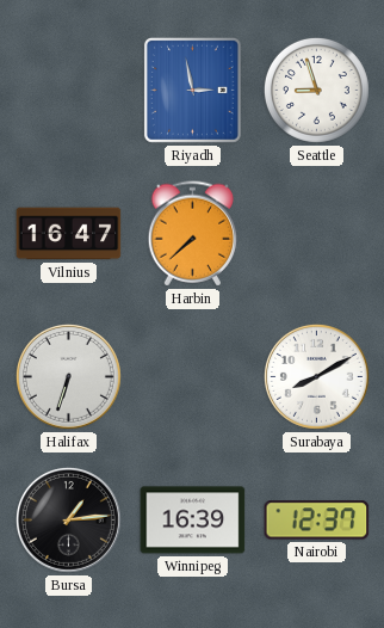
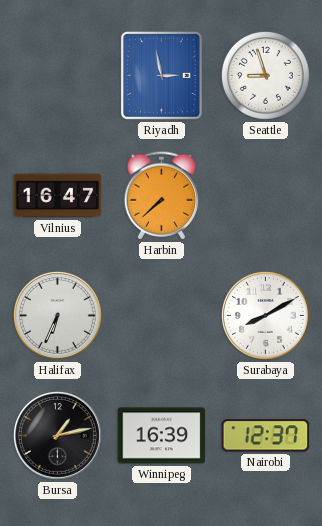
Halifax: 6:33 -> 6:34 (57, 315)
Bursa: 1:14 -> 1:13 (57, 435)
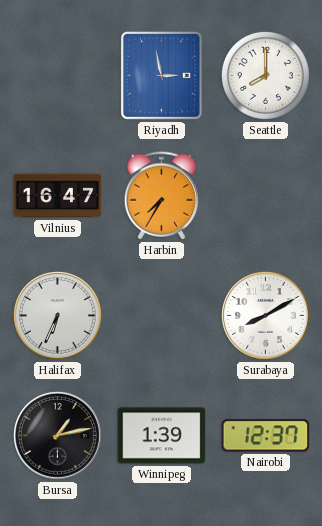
Seattle: 8:57 -> 8:00 (265, 75)
Harbin: 7:38 -> 7:35 (162, 196)
Winnipeg: 16:39 -> 1:39 (162, 436)
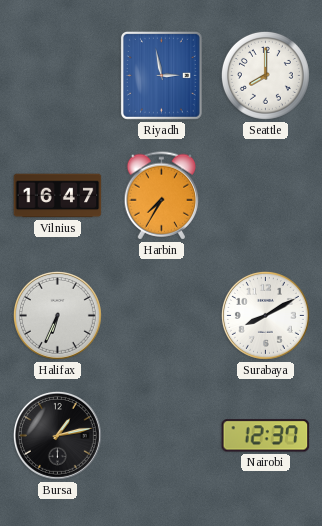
Winnipeg: 1:39 -> none (162, 436)
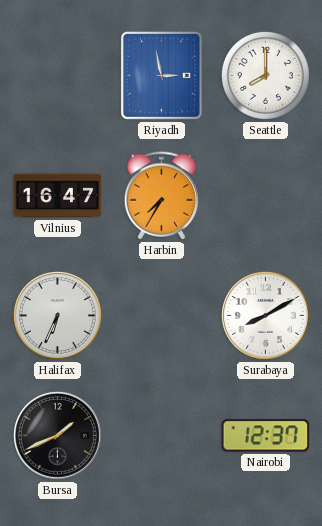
Bursa: 1:13 -> 1:41 (57, 435)
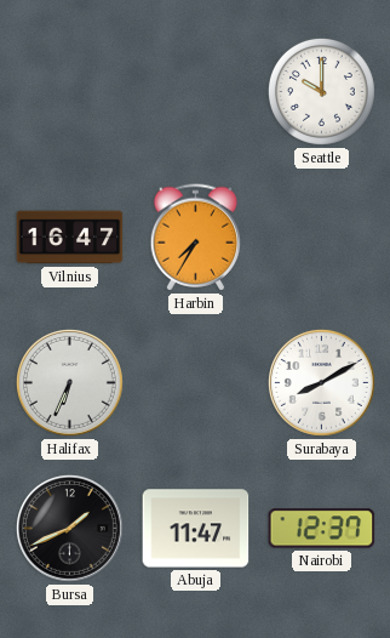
Riyadh: 2:58 -> none (161, 75)
Seattle: 8:00 -> 10:00 (321, 91)
Abuja: none -> 11:47 (196, 529)
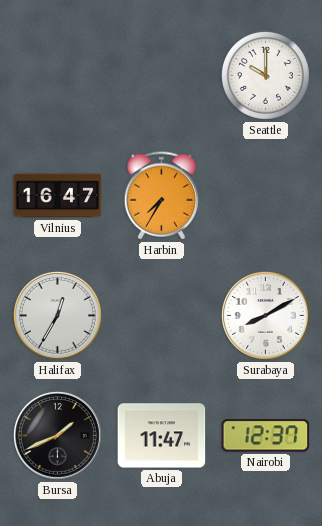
Halifax: 6:34 -> 12:35 (57, 315)
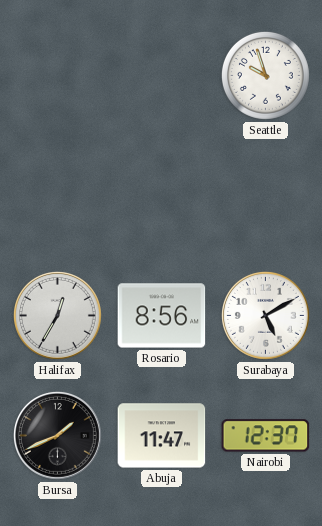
Seattle: 10:00 -> 9:57 (265, 75)
Vilnius: 16:47 -> none (58, 196)
Harbin: 7:35 -> none (162, 196)
Rosario: none -> 8:56 (162, 316)
Surabaya: 8:10 -> 5:10 (265, 315)
